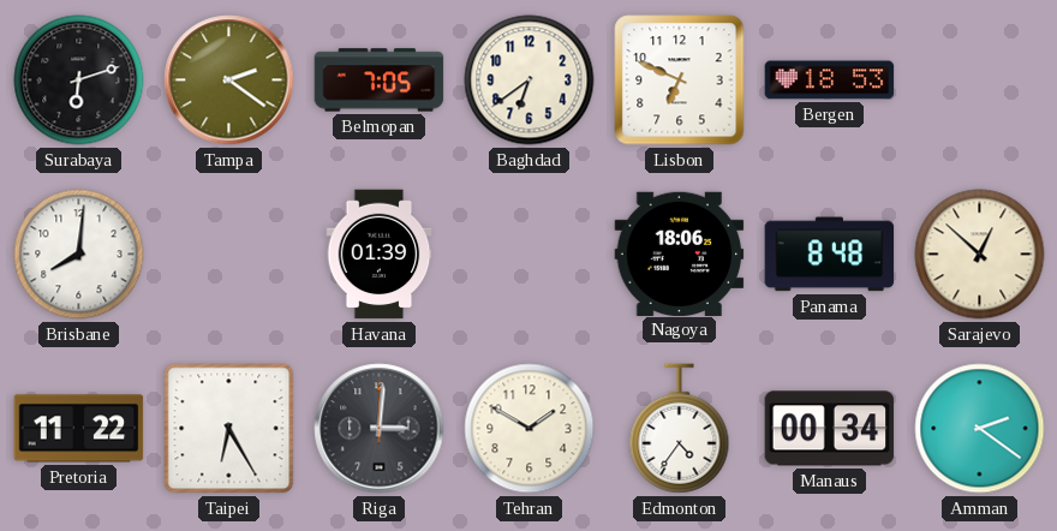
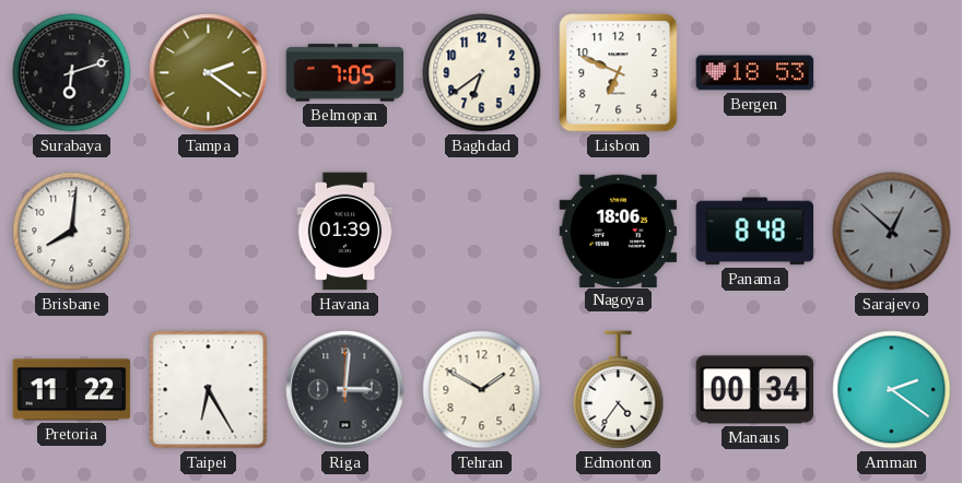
Sarajevo dial: cream -> grey (892, 232)
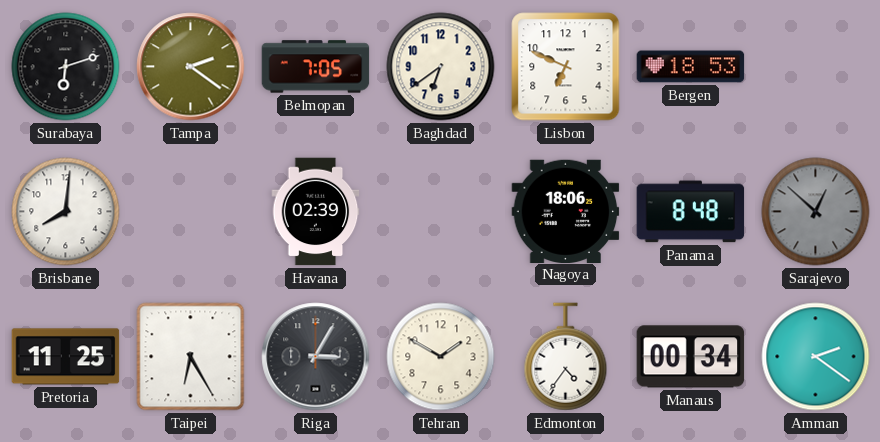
Havana: 01:39 -> 02:39 (316, 212)
Pretoria: 11:22 -> 11:25 (66, 357)
Riga: 3:01 -> 3:05 (316, 357)
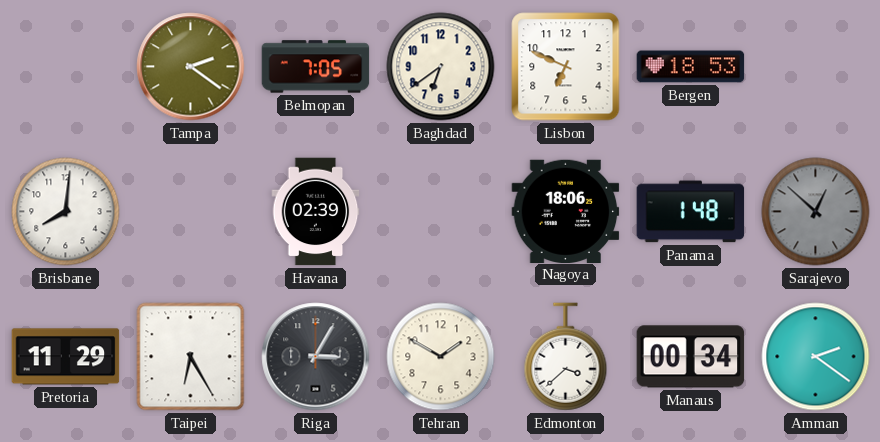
Surabaya: 6:12 -> none (66, 67)
Panama: 8:48 -> 1:48 (691, 212)
Pretoria: 11:25 -> 11:29 (66, 357)
Edmonton: 4:36 -> 3:38 (566, 357)
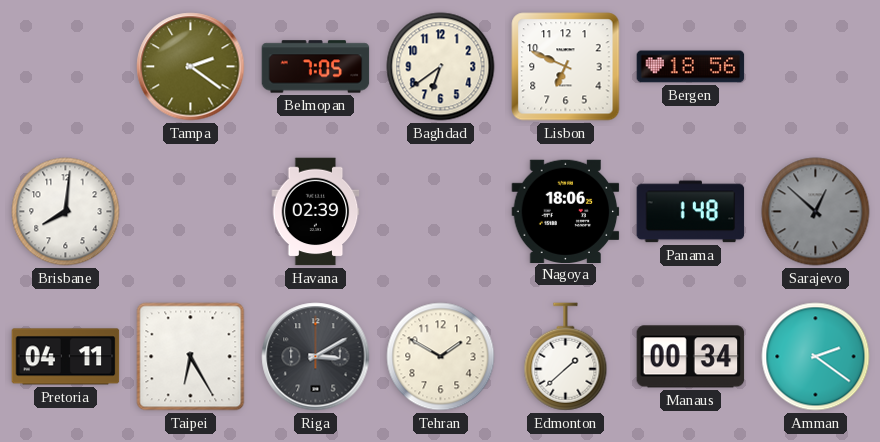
Bergen: 18:53 -> 18:56 (691, 67)
Pretoria: 11:29 -> 04:11 (66, 357)
Riga: 3:05 -> 3:10 (316, 357)
Edmonton: 3:38 -> 1:38 (566, 357)
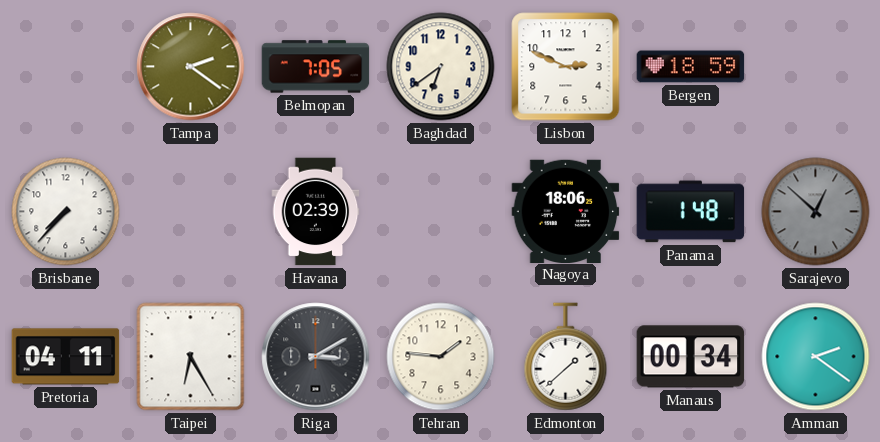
Lisbon: 6:49 -> 2:49 (566, 67)
Bergen: 18:56 -> 18:59 (691, 67)
Brisbane: 8:01 -> 7:37 (66, 212)
Tehran: 1:50 -> 1:46 (441, 357)
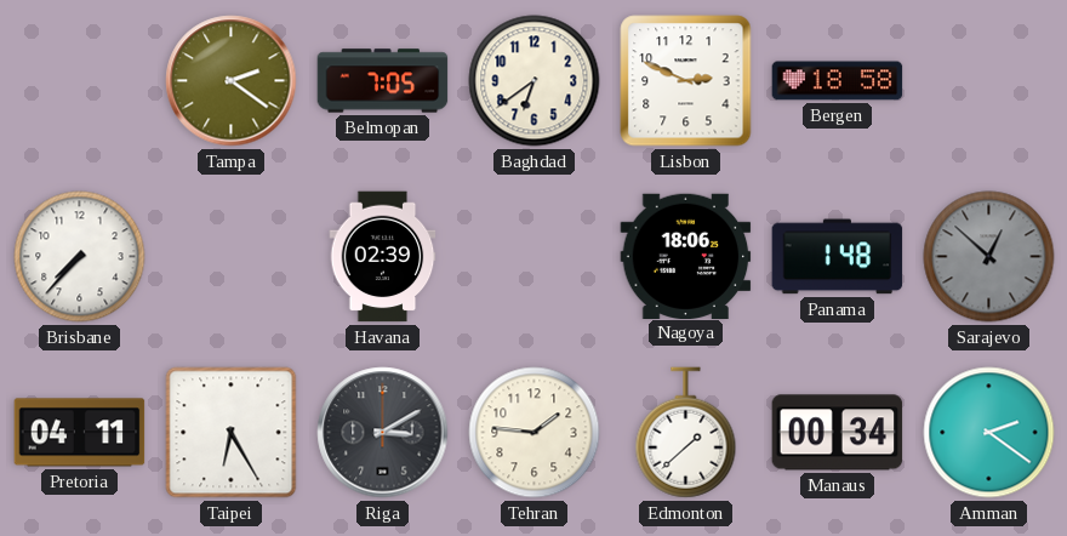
Bergen: 18:59 -> 18:58 (838, 81)
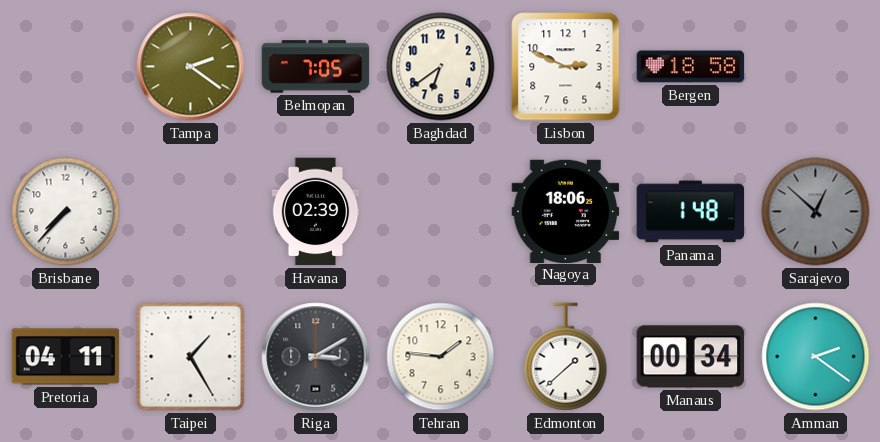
Taipei: 6:25 -> 1:25 (191, 357)
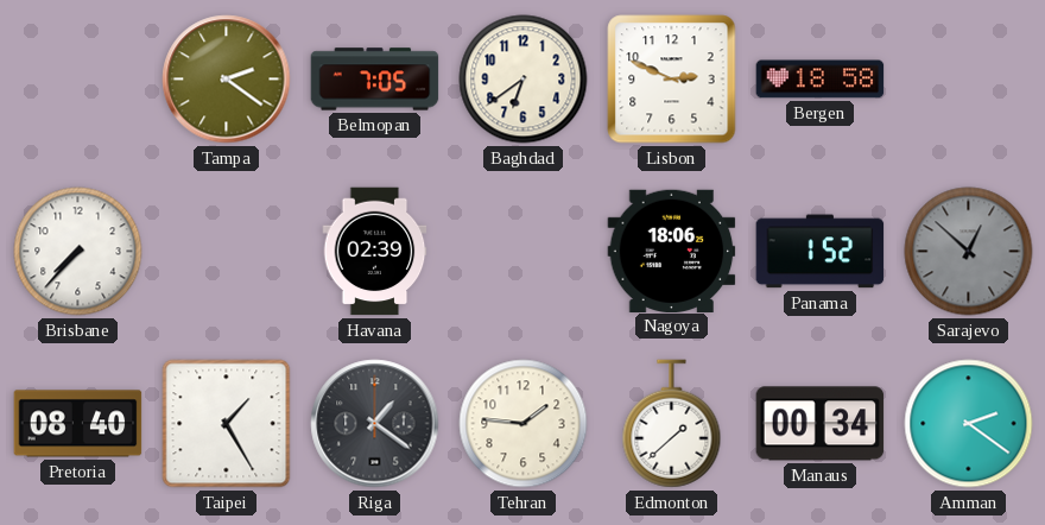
Panama: 1:48 -> 1:52 (821, 252)
Pretoria: 04:11 -> 08:40 (78, 424)
Riga: 3:10 -> 1:21 (375, 424)
